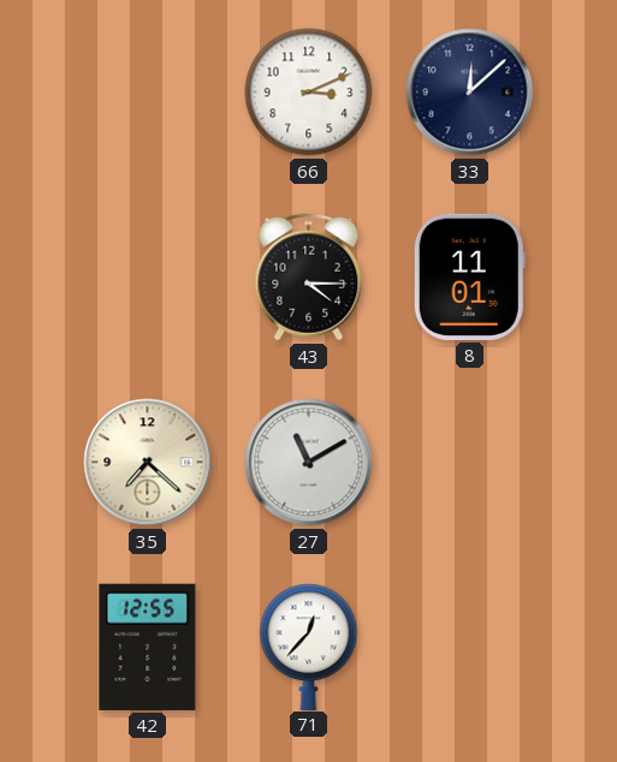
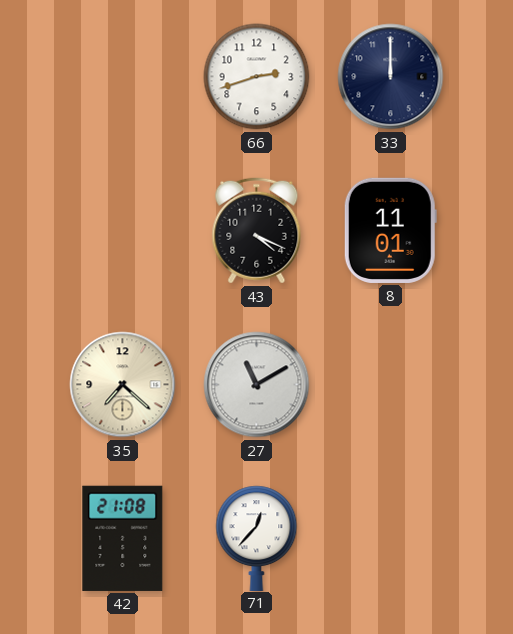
66: 3:11 -> 2:42 (257, 77)
33: 12:08 -> 12:00 (391, 77)
43: 4:15 -> 4:19 (257, 231)
42: 12:55 -> 21:08 (123, 538)
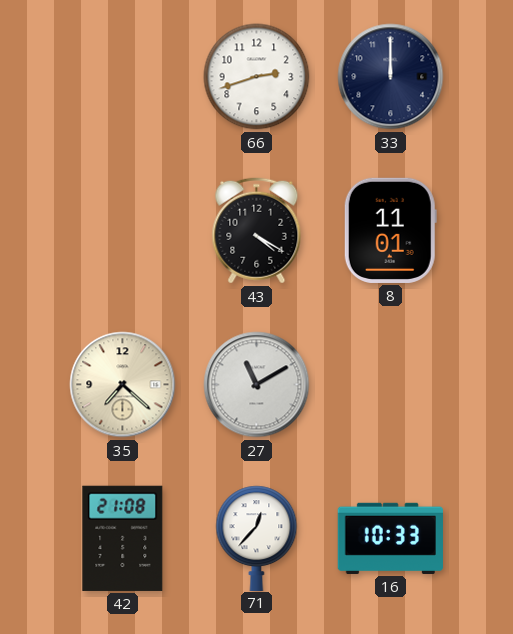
43: 4:19 -> 4:20 (257, 231)
16: none -> 10:33 (390, 538)
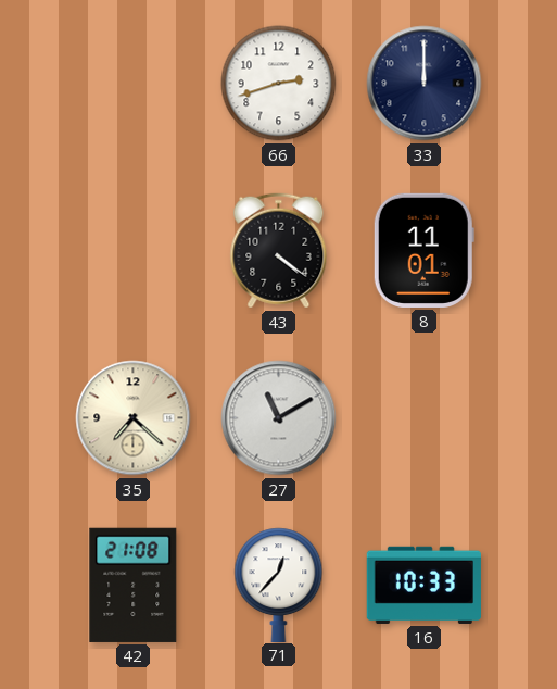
43: 4:20 -> 4:21 (279, 251)
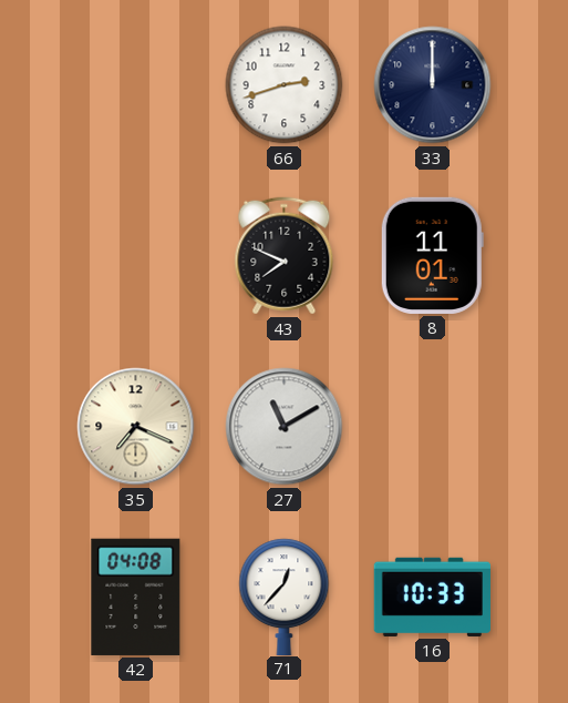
43: 4:21 -> 7:49 (285, 256)
35: 7:22 -> 7:19 (136, 427)
42: 21:08 -> 04:08 (136, 597)
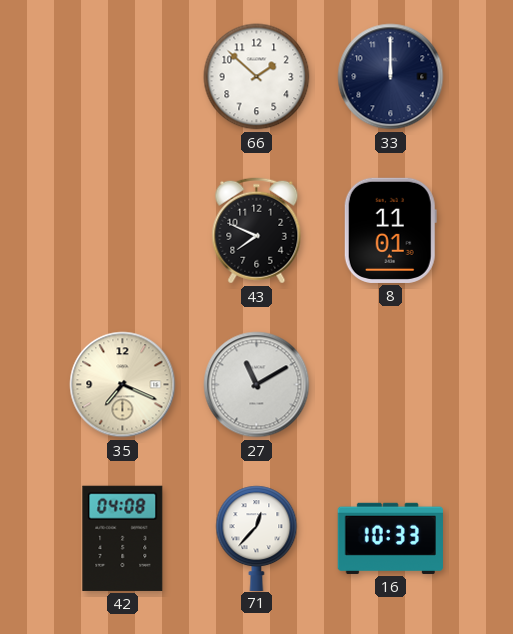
66: 2:42 -> 1:52 (257, 77)
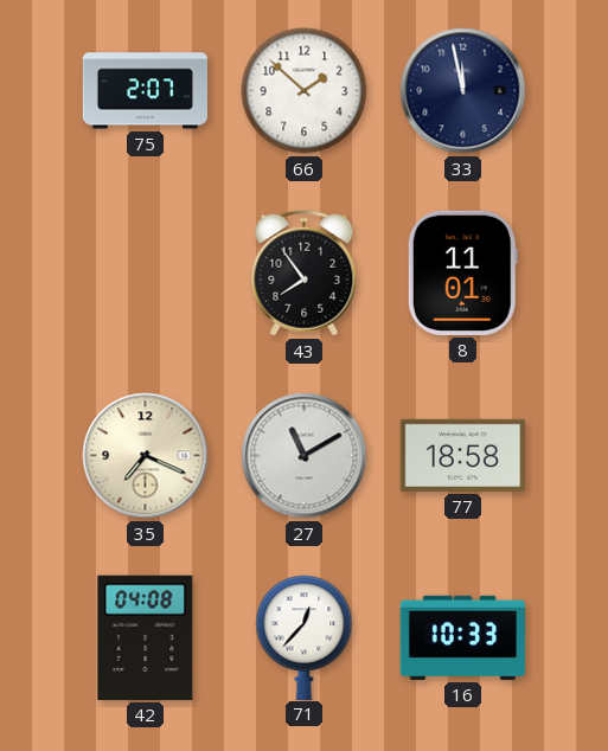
75: none -> 2:07 (145, 91)
33: 12:00 -> 11:58 (463, 91)
43: 7:49 -> 7:54 (305, 274)
77: none -> 18:58 (462, 455)
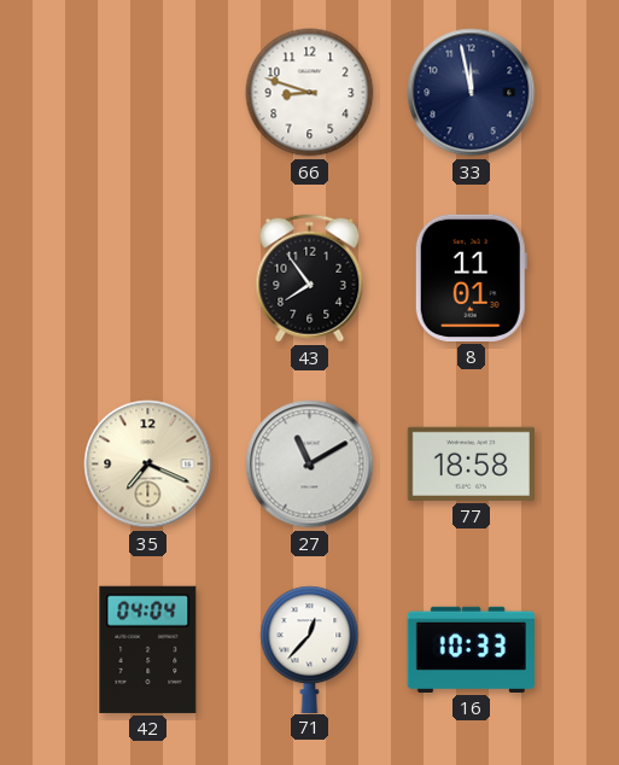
75: 2:07 -> none (145, 91)
66: 1:52 -> 8:48 (310, 93)
42: 04:08 -> 04:04 (148, 649)
